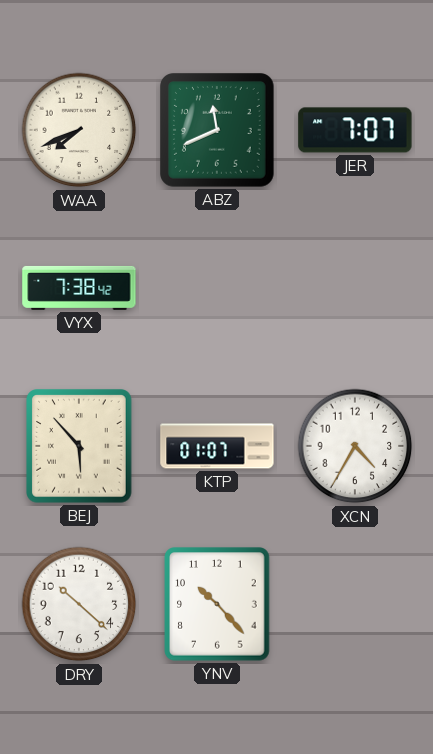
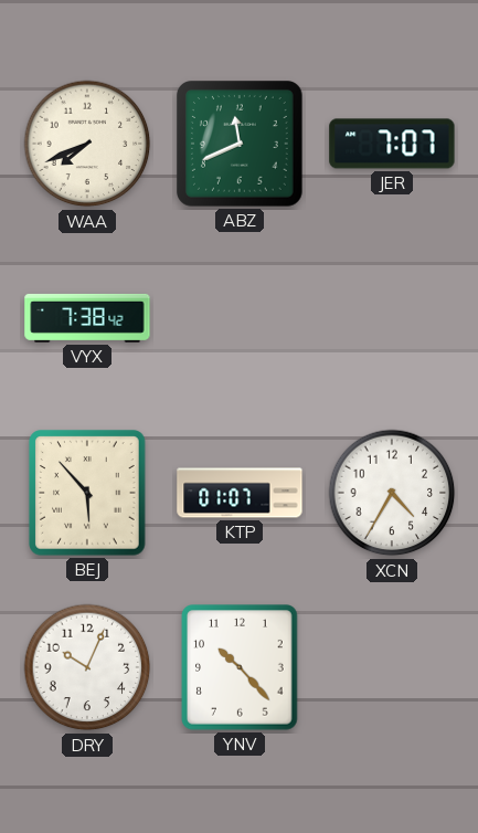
DRY: 10:22 -> 10:04 (87, 667)
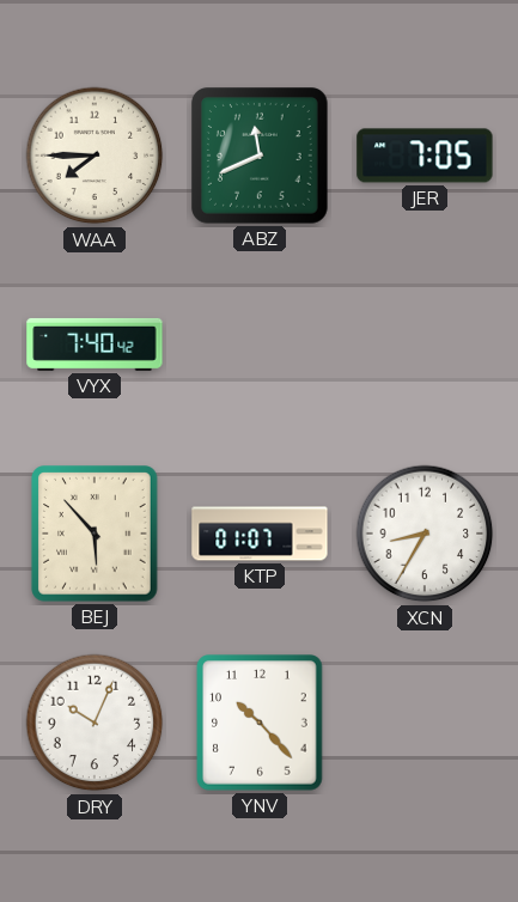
WAA: 7:41 -> 7:45 (95, 156)
JER: 7:07 -> 7:05 (425, 156)
VYX: 7:38 -> 7:40 (95, 345)
XCN: 4:35 -> 8:35 (425, 534)
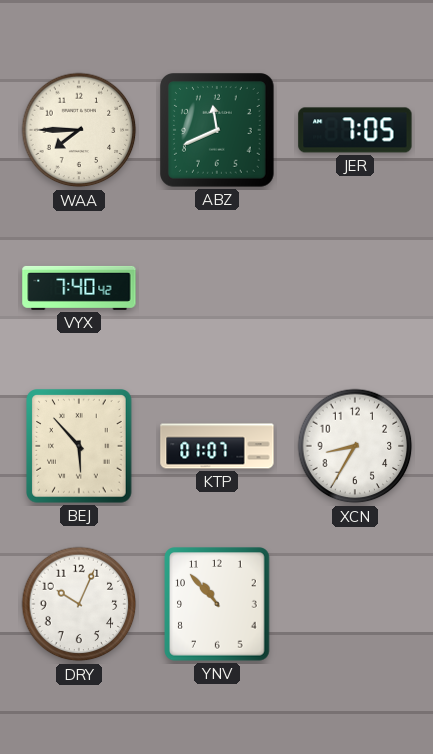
YNV: 10:23 -> 10:53 (217, 604)
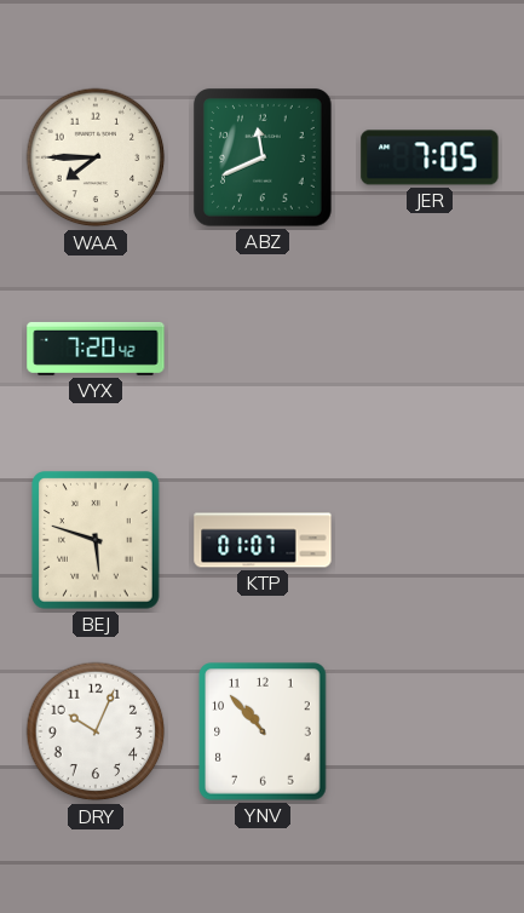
VYX: 7:40 -> 7:20 (96, 349)
BEJ: 5:53 -> 5:48 (96, 540)
XCN: 8:35 -> none (355, 446)
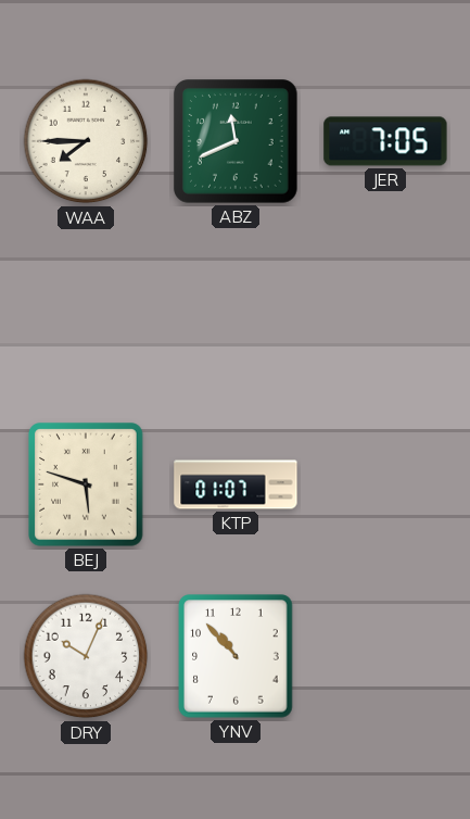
VYX: 7:20 -> none (96, 349)
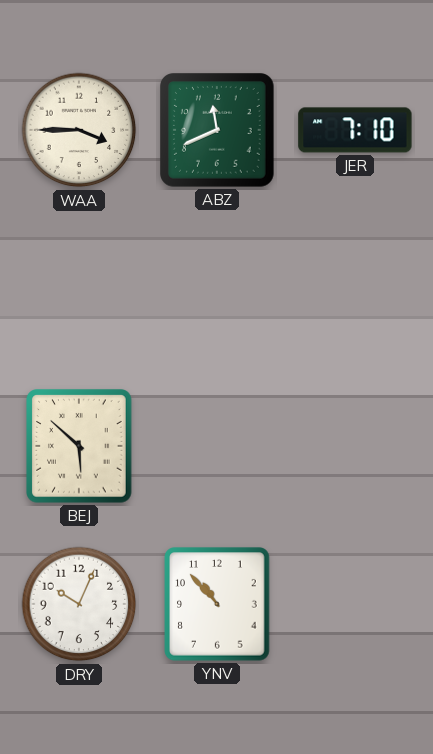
WAA: 7:45 -> 3:45 (79, 130)
JER: 7:05 -> 7:10 (355, 130)
BEJ: 5:48 -> 5:52 (79, 446)
KTP: 01:07 -> none (236, 484)
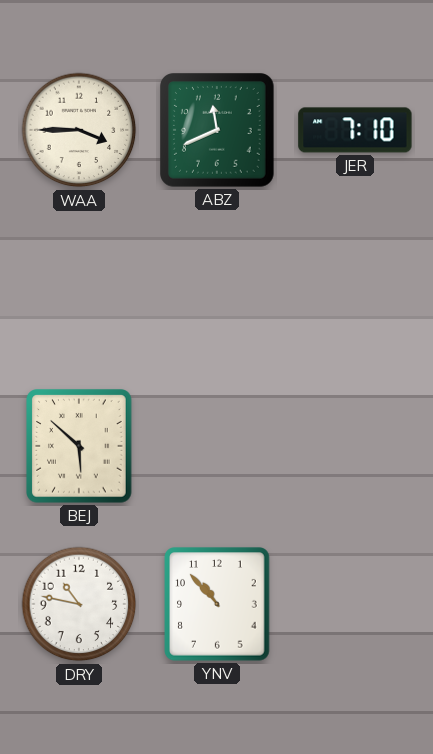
DRY: 10:04 -> 10:47 (79, 604)
